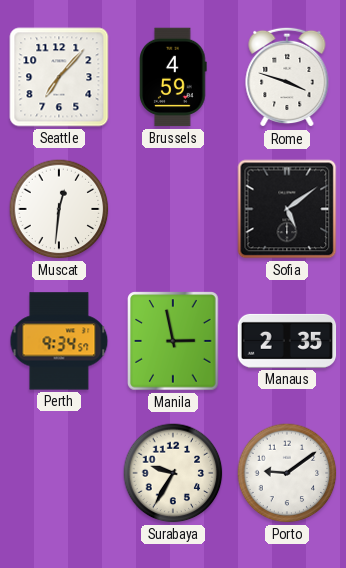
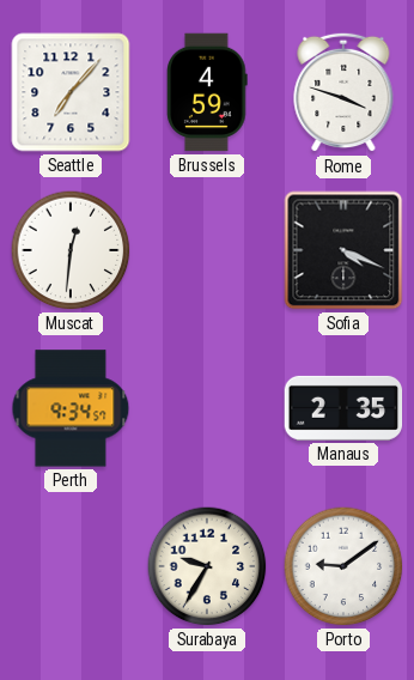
Sofia: 5:09 -> 4:19 (343, 250)
Manila: 2:58 -> none (173, 341)
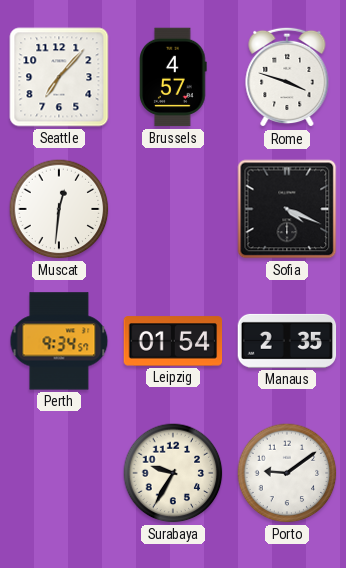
Brussels: 4:59 -> 4:57 (173, 77)
Leipzig: none -> 01:54 (173, 341)
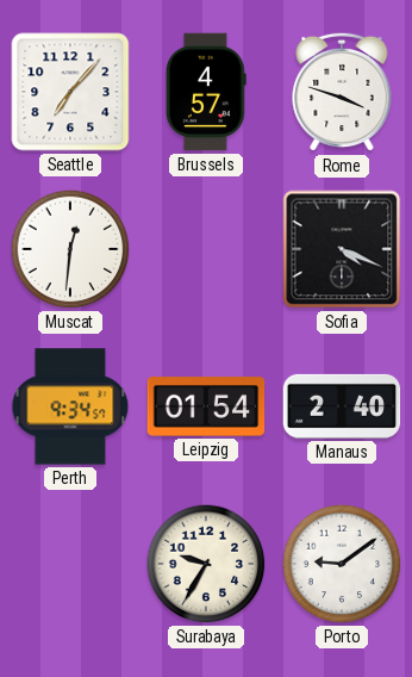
Manaus: 2:35 -> 2:40 (342, 406)
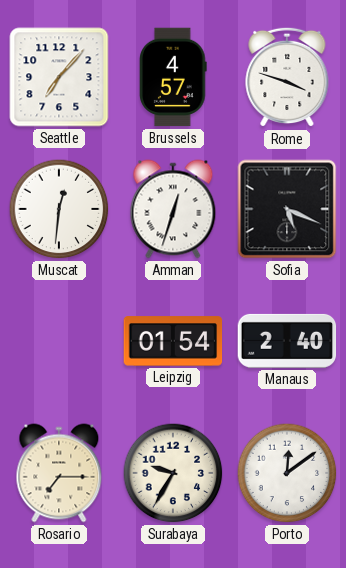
Amman: none -> 12:33 (173, 209)
Sofia: 4:19 -> 5:19 (287, 209)
Perth: 9:34 -> none (70, 406)
Rosario: none -> 7:15 (59, 473)
Porto: 9:09 -> 12:09 (287, 473)
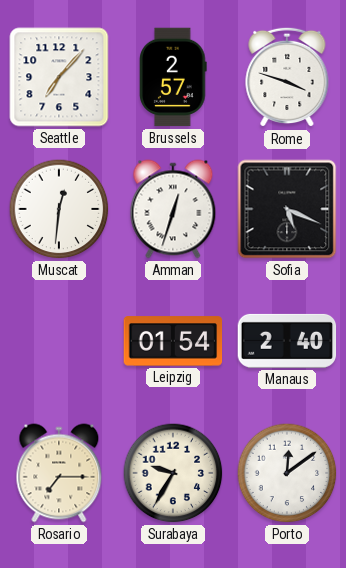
Brussels: 4:57 -> 2:57 (173, 77)
